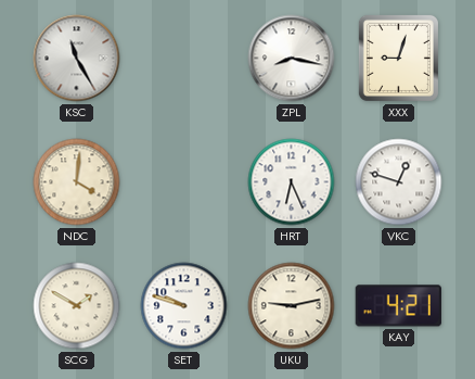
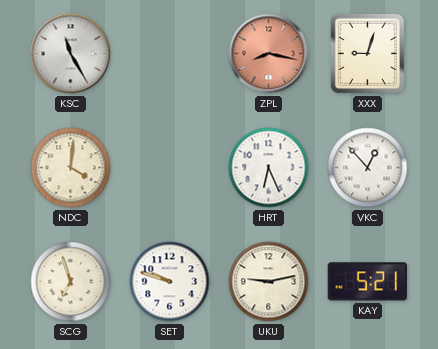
ZPL dial: white -> salmon (269, 54)
VKC: 12:48 -> 12:53 (368, 168)
SCG: 1:50 -> 6:57 (71, 282)
KAY: 4:21 -> 5:21 (367, 282)
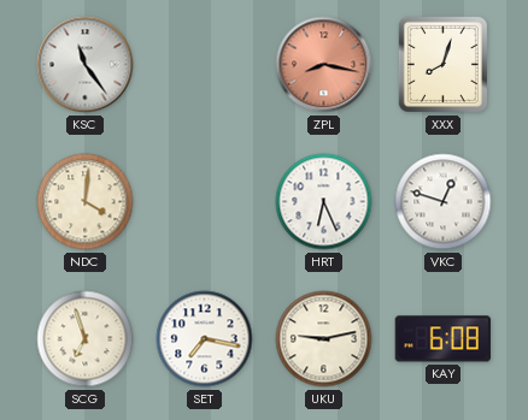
KSC: 11:25 -> 11:24 (86, 65)
XXX: 9:03 -> 8:03 (442, 64)
VKC: 12:53 -> 12:48 (444, 202)
SET: 9:48 -> 7:17 (205, 339)
KAY: 5:21 -> 6:08 (442, 339)
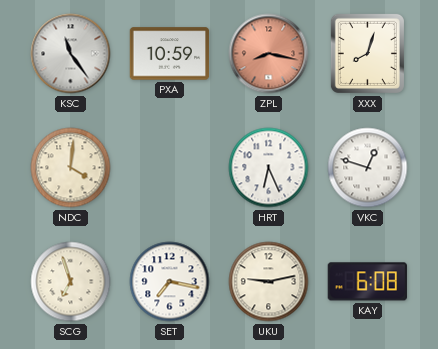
PXA: none -> 10:59 (170, 54)
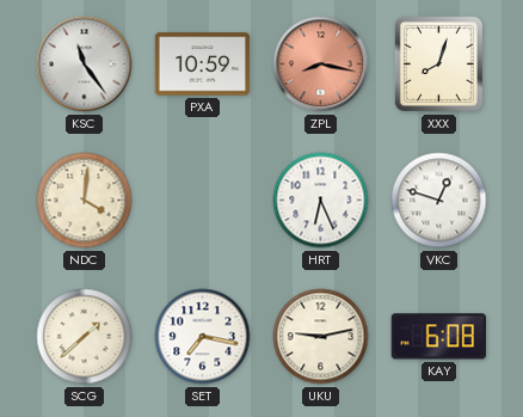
SCG: 6:57 -> 1:38 (85, 337)
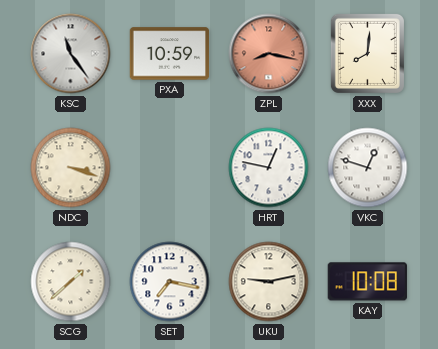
XXX: 8:03 -> 8:01 (367, 53)
NDC: 4:01 -> 3:18 (71, 168)
HRT: 6:26 -> 12:47 (269, 168)
KAY: 6:08 -> 10:08 (367, 282)
